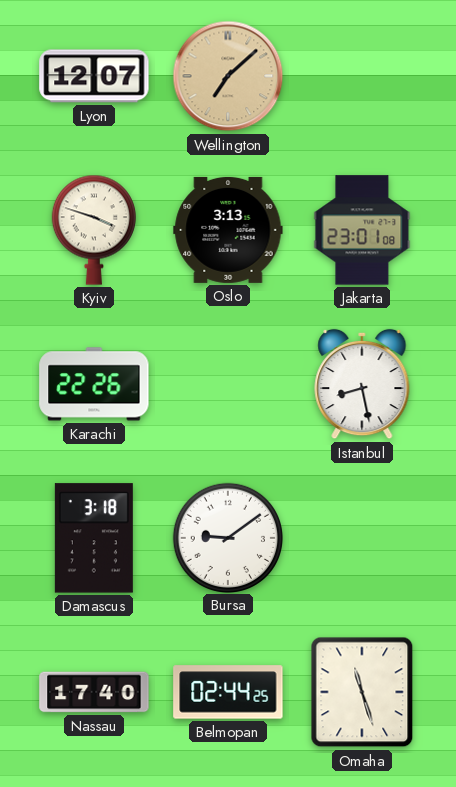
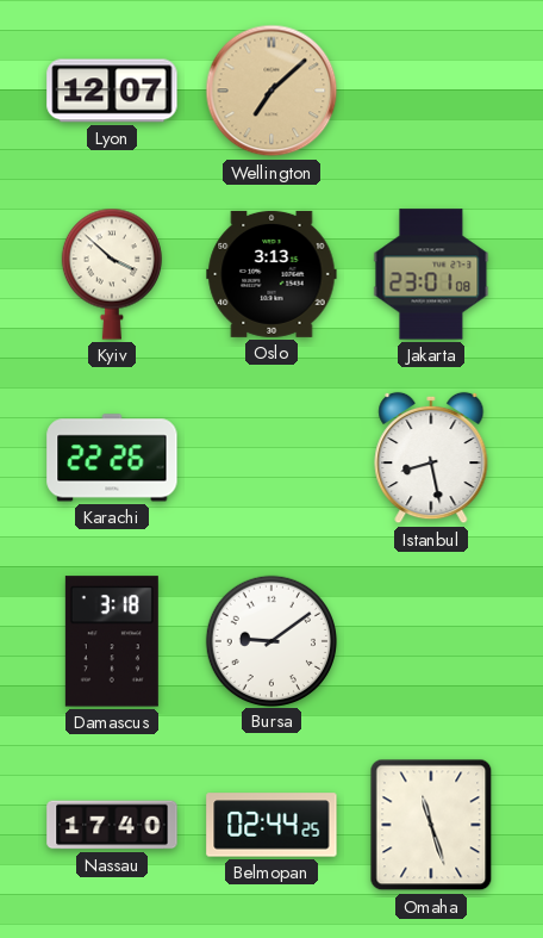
Kyiv: 3:48 -> 3:52 (112, 274)
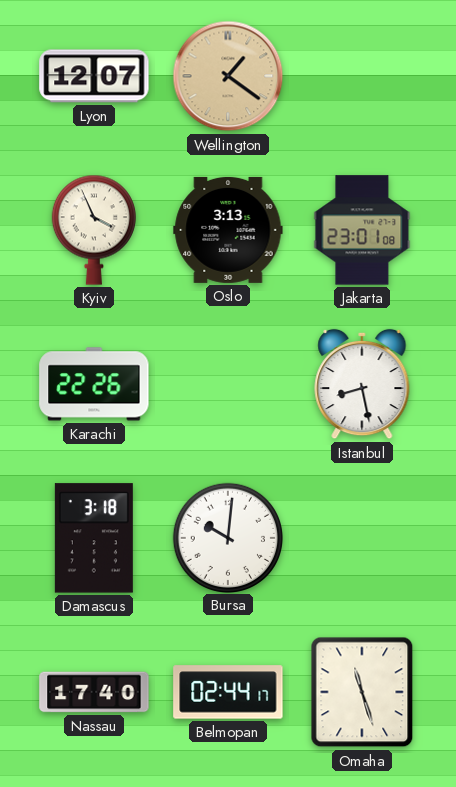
Wellington: 7:08 -> 1:21 (228, 76)
Kyiv: 3:52 -> 3:56 (94, 230)
Bursa: 9:09 -> 10:01 (227, 537)
Belmopan: 02:44:25 -> 02:44:17 (228, 692)
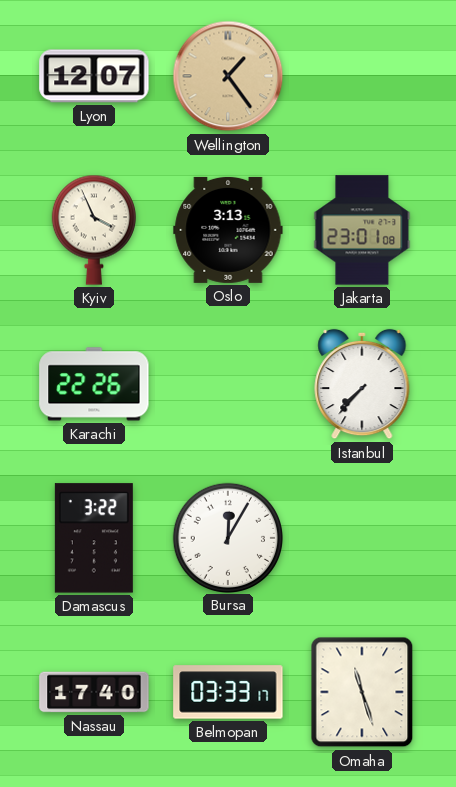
Wellington: 1:21 -> 1:24 (228, 76)
Istanbul: 8:28 -> 7:37 (362, 384)
Damascus: 3:18 -> 3:22 (94, 538)
Bursa: 10:01 -> 12:05 (227, 537)
Belmopan: 02:44 -> 03:33 (228, 692)
